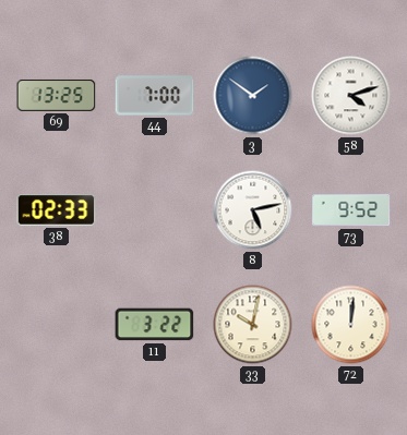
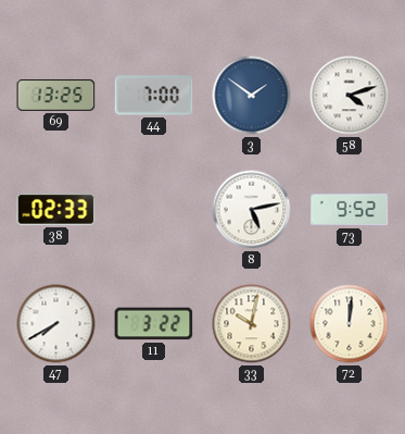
47: none -> 7:40 (56, 324)
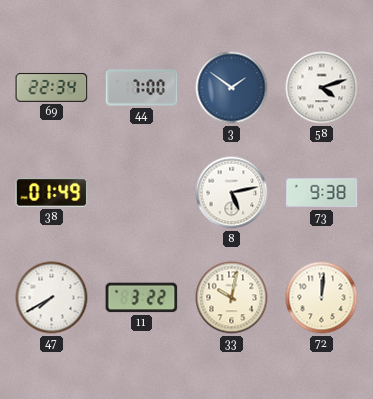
69: 13:25 -> 22:34 (52, 87)
38: 02:33 -> 01:49 (52, 193)
73: 9:52 -> 9:38 (322, 193)
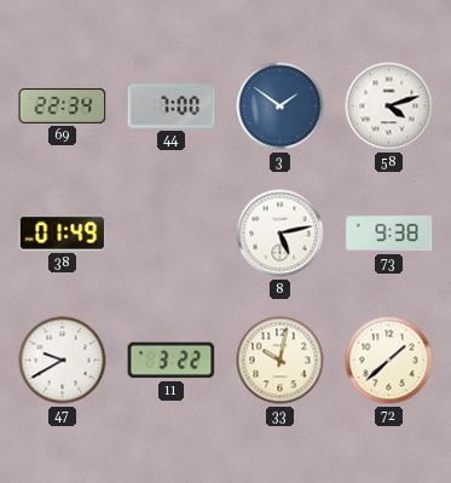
47: 7:40 -> 9:40 (63, 361)
72: 12:01 -> 1:38 (389, 361)
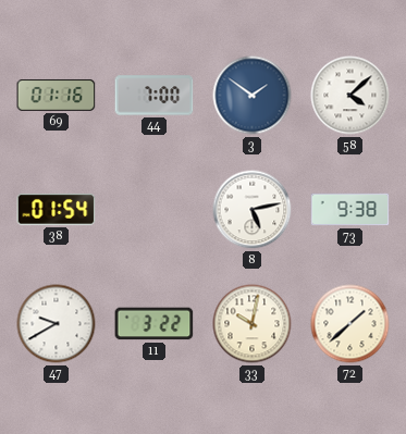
69: 22:34 -> 01:16 (57, 95)
58: 4:12 -> 4:08 (350, 96)
38: 01:49 -> 01:54 (57, 210)
